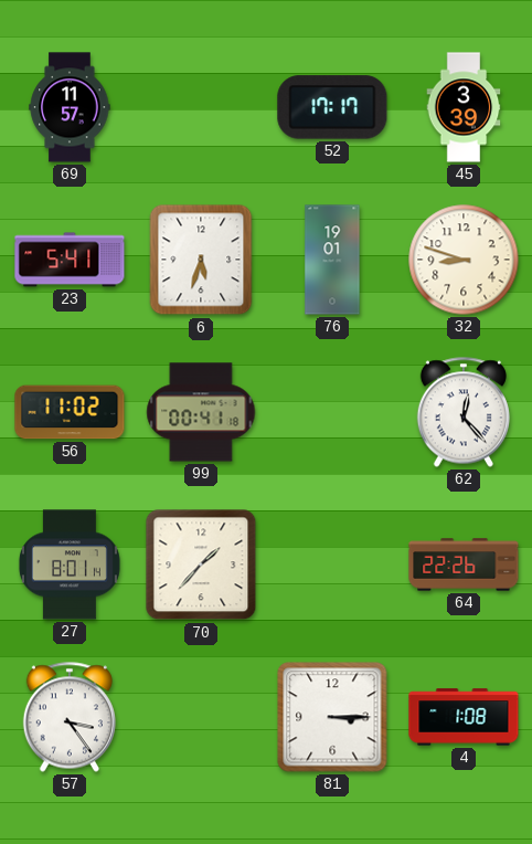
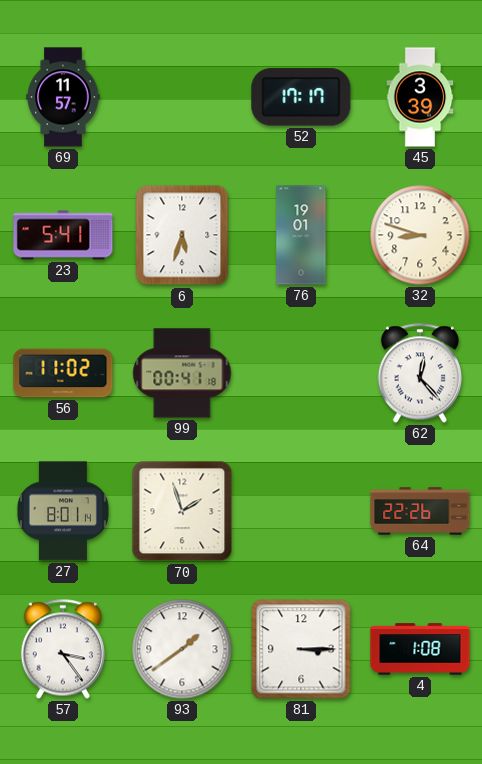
70: 1:37 -> 1:57 (182, 511)
93: none -> 1:39 (182, 649)
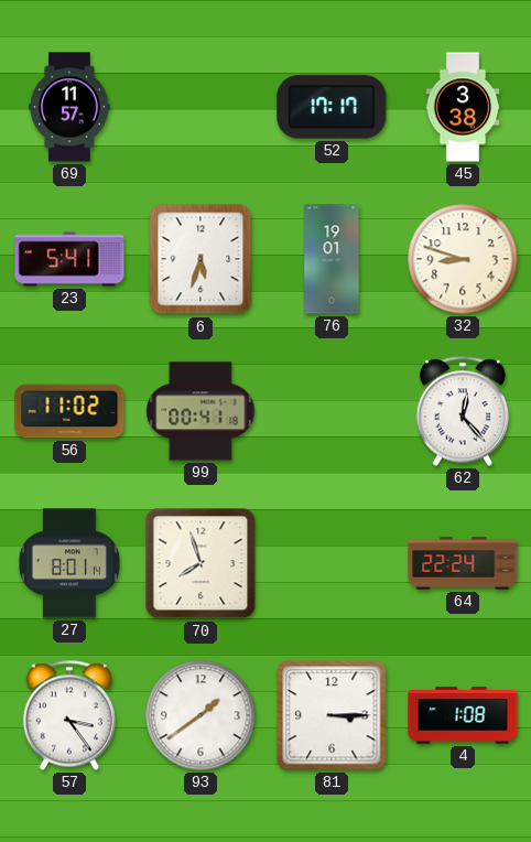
45: 3:39 -> 3:38 (463, 107)
70: 1:57 -> 7:57 (201, 563)
64: 22:26 -> 22:24 (463, 563)
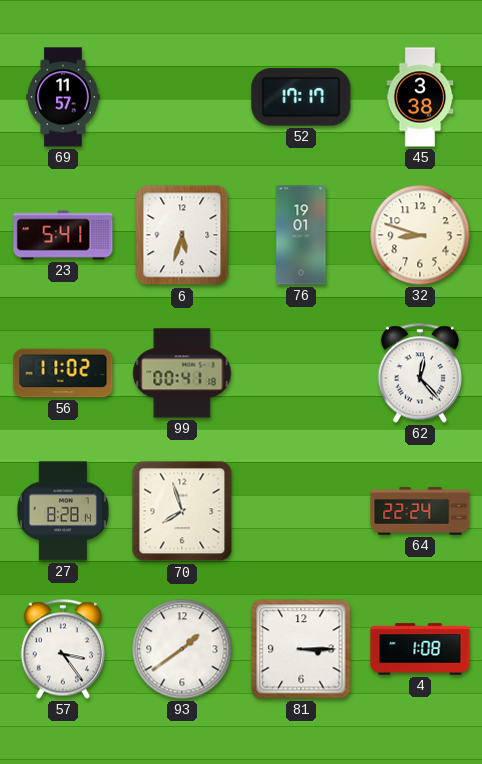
27: 8:01 -> 8:28 (63, 511)
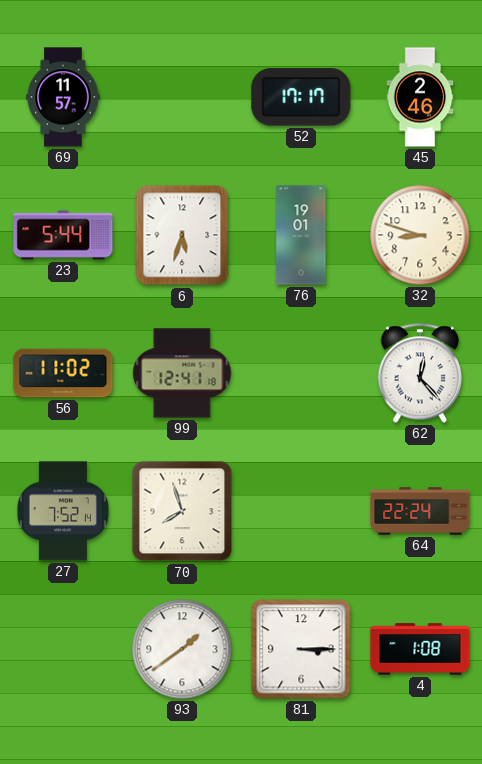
45: 3:38 -> 2:46 (420, 97)
23: 5:41 -> 5:44 (63, 235)
99: 00:41 -> 12:41 (182, 373)
27: 8:28 -> 7:52 (63, 511)
57: 3:24 -> none (63, 649)
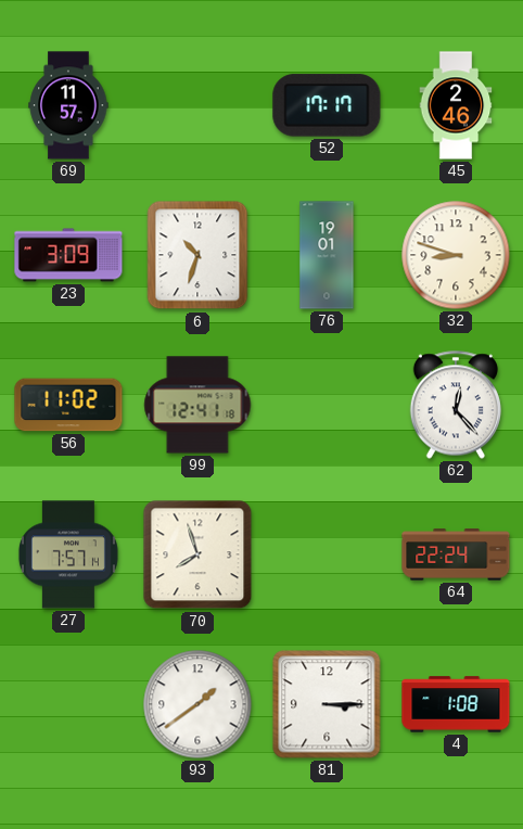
23: 5:44 -> 3:09 (68, 255)
6: 5:33 -> 10:33 (197, 255)
27: 7:52 -> 7:57 (68, 554)
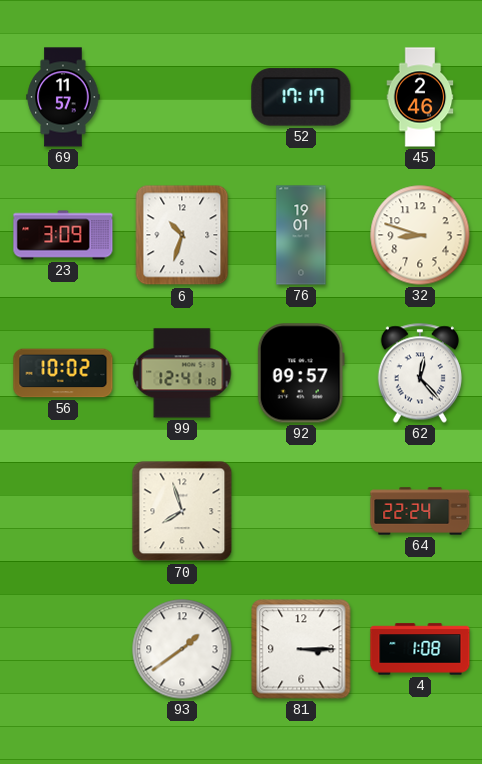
56: 11:02 -> 10:02 (63, 373)
92: none -> 09:57 (301, 373)
27: 7:57 -> none (68, 554)
